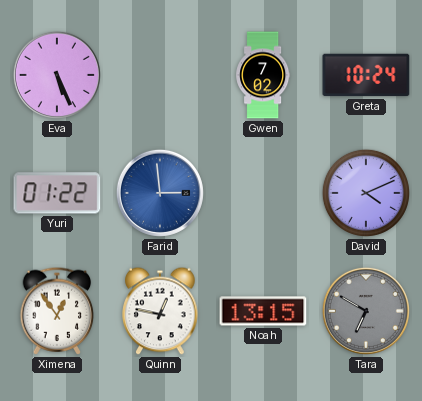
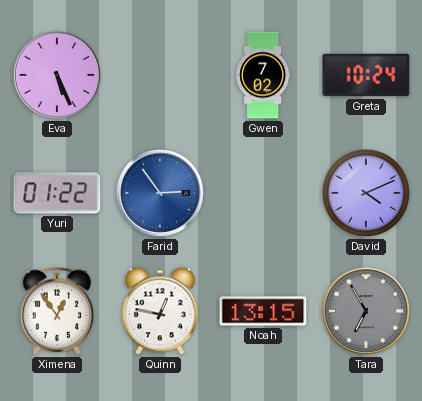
Farid: 2:59 -> 2:54 (160, 193)
Tara: 6:50 -> 6:55 (366, 311)
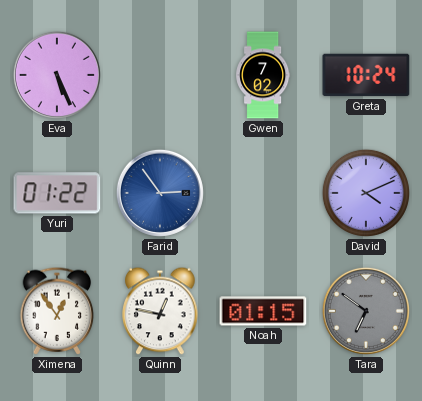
Noah: 13:15 -> 01:15 (263, 311)
Tara: 6:55 -> 6:51 (366, 311)
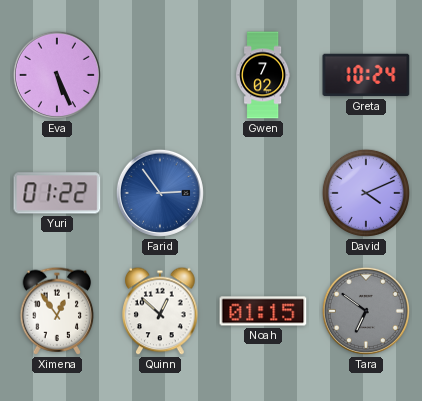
Quinn: 12:47 -> 12:52 (160, 311)
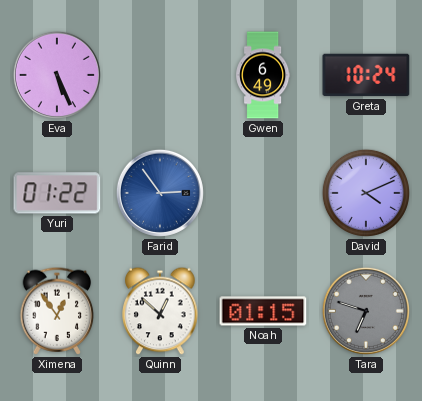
Gwen: 7:02 -> 6:49 (263, 75)
Tara: 6:51 -> 6:48 (366, 311)
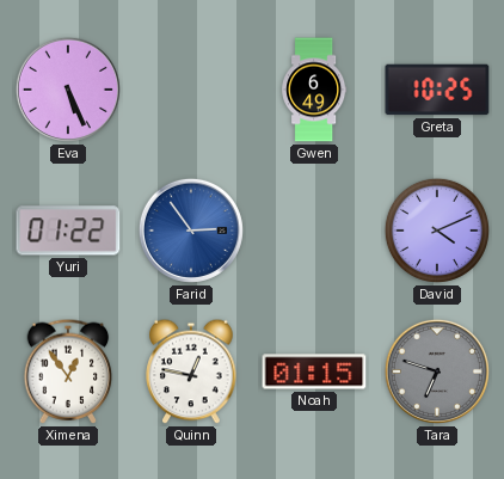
Greta: 10:24 -> 10:25 (437, 90)
Quinn: 12:52 -> 12:47 (191, 371)
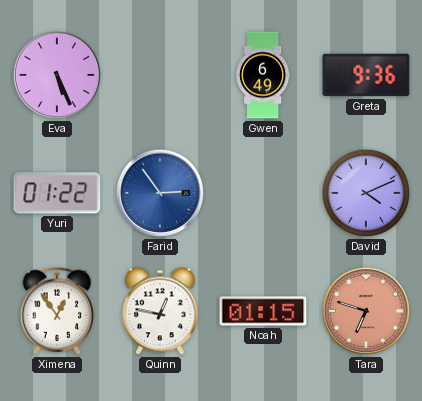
Greta: 10:25 -> 9:36 (366, 75)
Tara dial: grey -> salmon (366, 311)
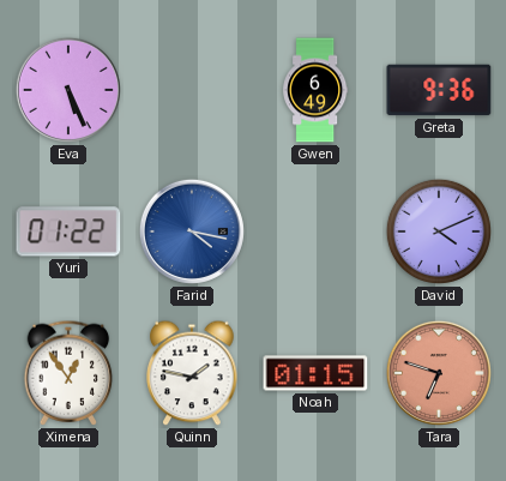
Farid: 2:54 -> 4:17 (192, 232)
Quinn: 12:47 -> 1:47 (192, 373)
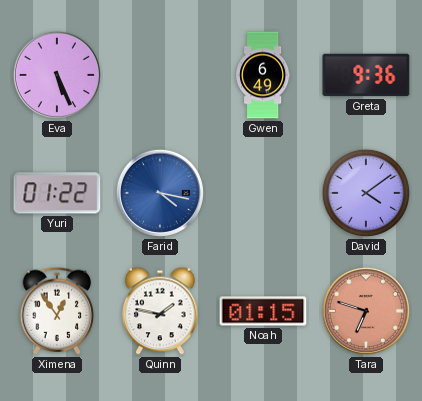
David: 4:11 -> 4:09 (366, 193)
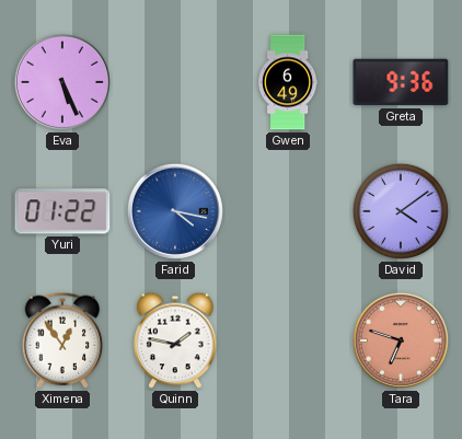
Noah: 01:15 -> none (263, 311)
